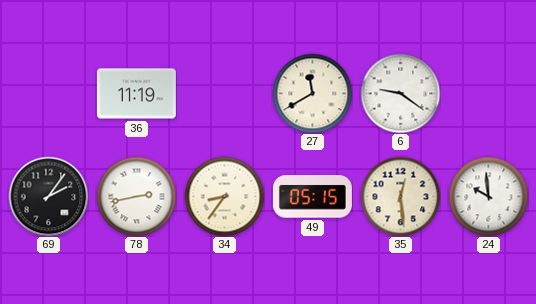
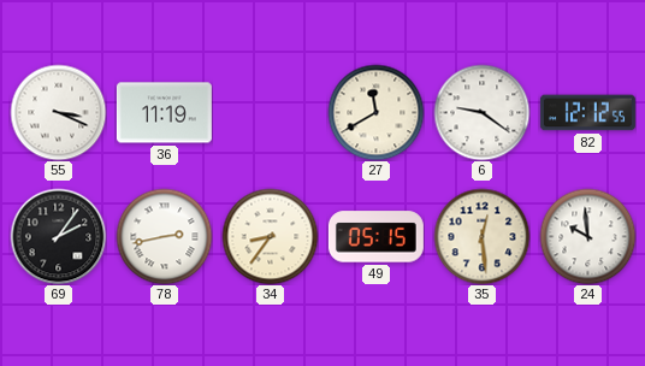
55: none -> 3:19 (58, 112)
82: none -> 12:12 (587, 113)
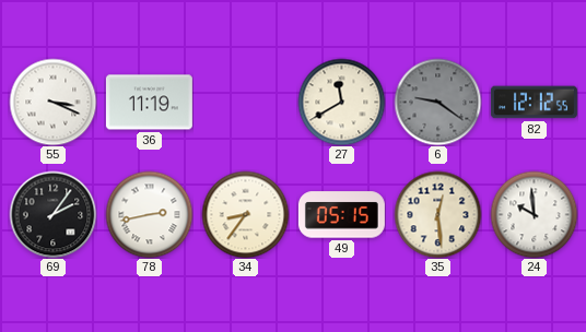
6 dial: white -> grey (437, 102)
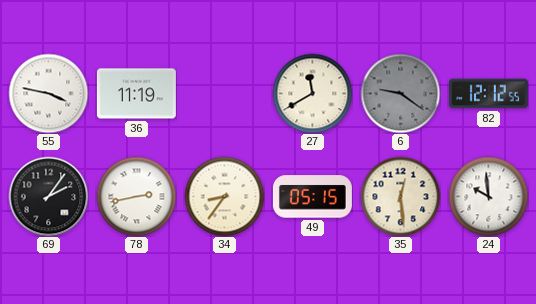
55: 3:19 -> 3:47 (48, 93)
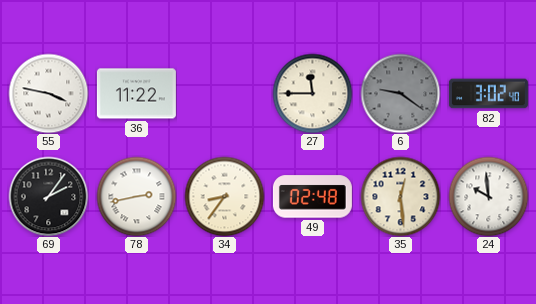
36: 11:19 -> 11:22 (136, 94)
27: 11:40 -> 11:45 (312, 93)
82: 12:12 -> 3:02 (488, 94)
49: 05:15 -> 02:48 (312, 197)
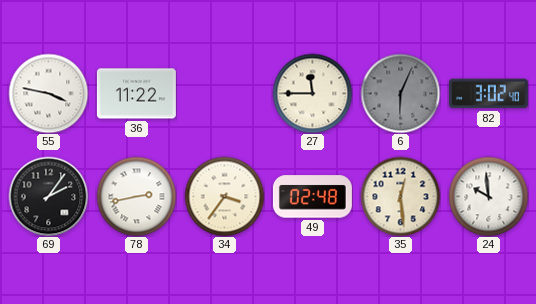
6: 9:21 -> 6:04 (400, 93)
34: 8:36 -> 3:36 (224, 196)
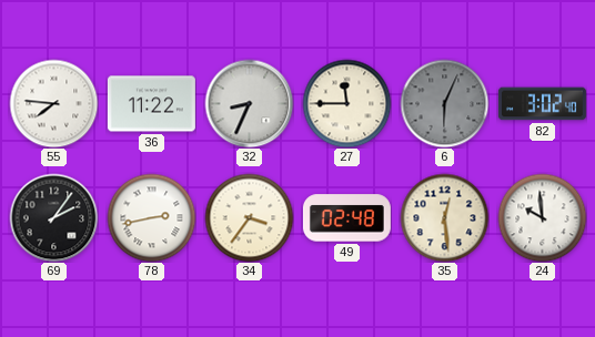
55: 3:47 -> 7:46 (53, 103)
32: none -> 8:34 (249, 103)
